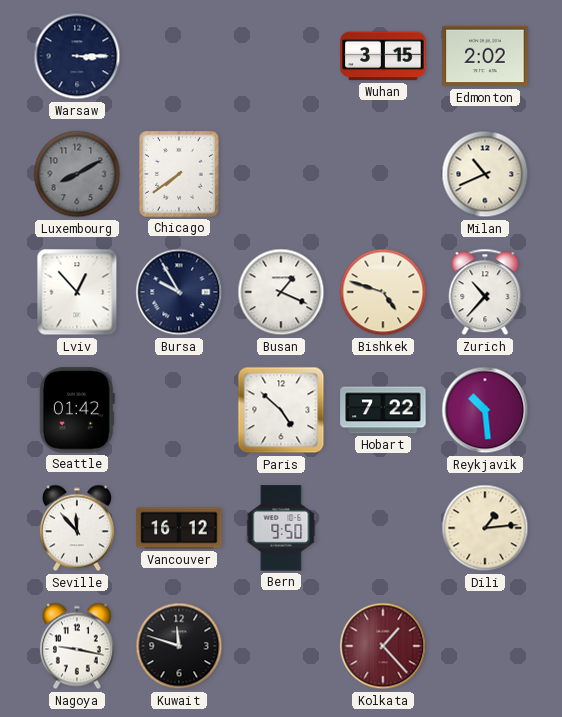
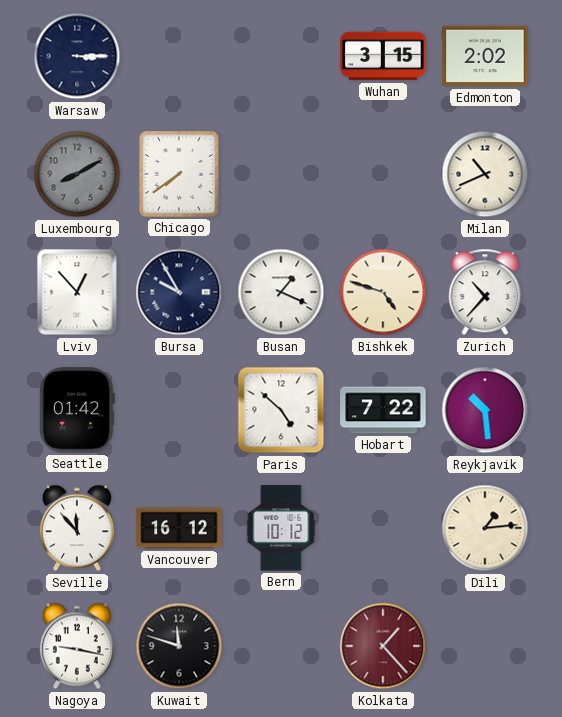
Bern: 9:50 -> 10:12 (281, 528)
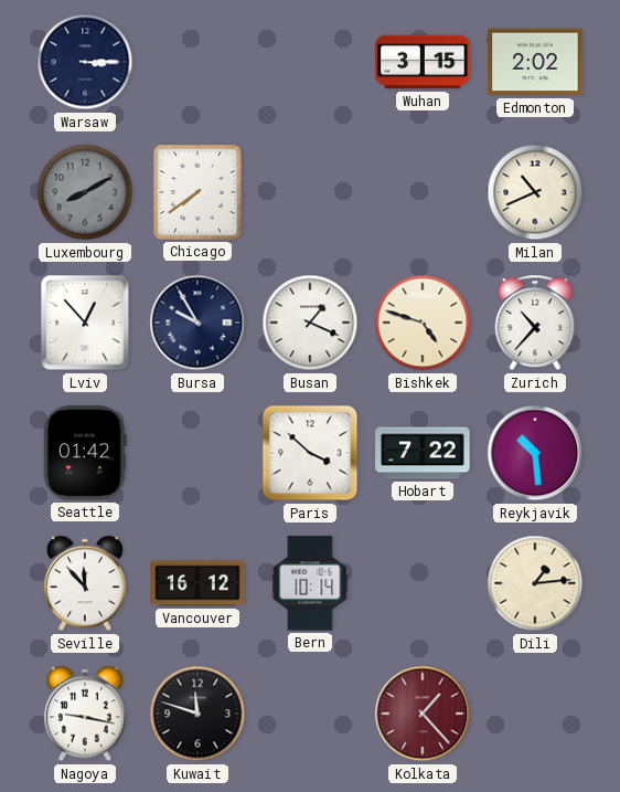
Paris: 4:52 -> 3:52 (310, 453)
Bern: 10:12 -> 10:14 (310, 583)
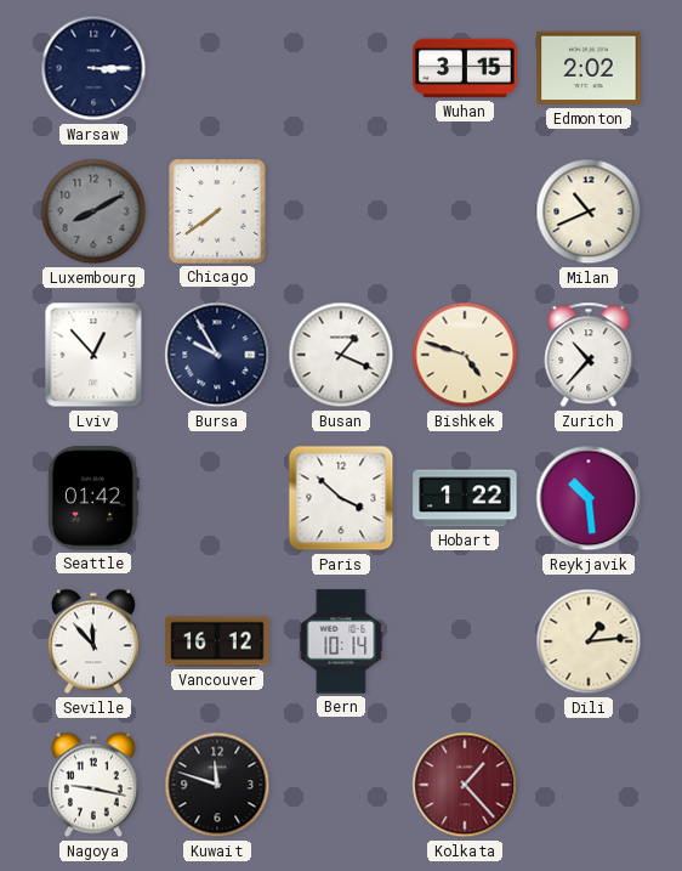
Hobart: 7:22 -> 1:22 (465, 498)
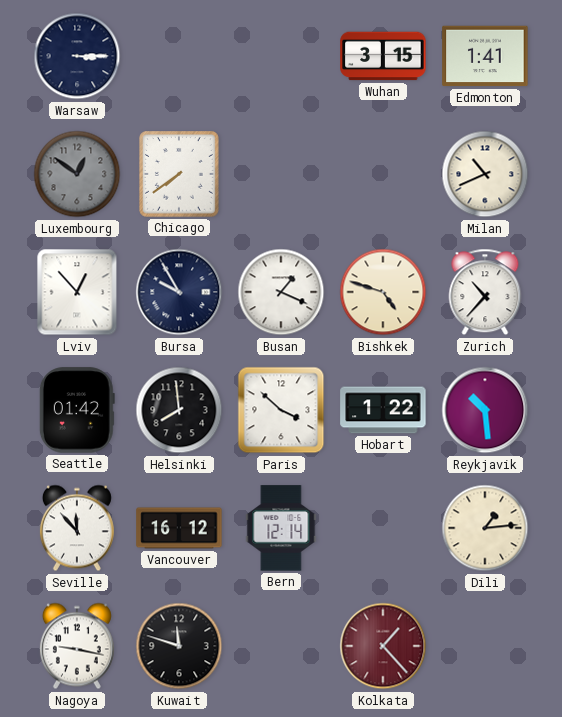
Edmonton: 2:02 -> 1:41 (485, 56)
Luxembourg: 8:10 -> 12:51 (77, 174)
Helsinki: none -> 7:59 (179, 410)
Bern: 10:14 -> 12:14 (281, 528)
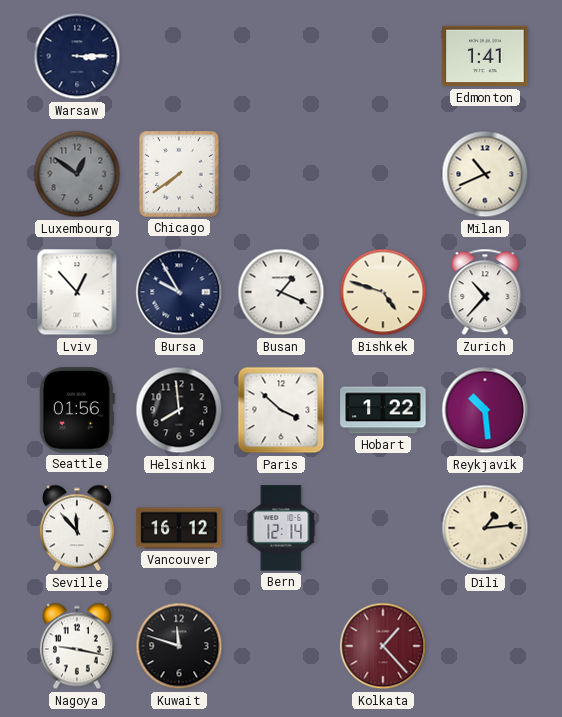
Wuhan: 3:15 -> none (383, 56)
Seattle: 01:42 -> 01:56 (77, 410)
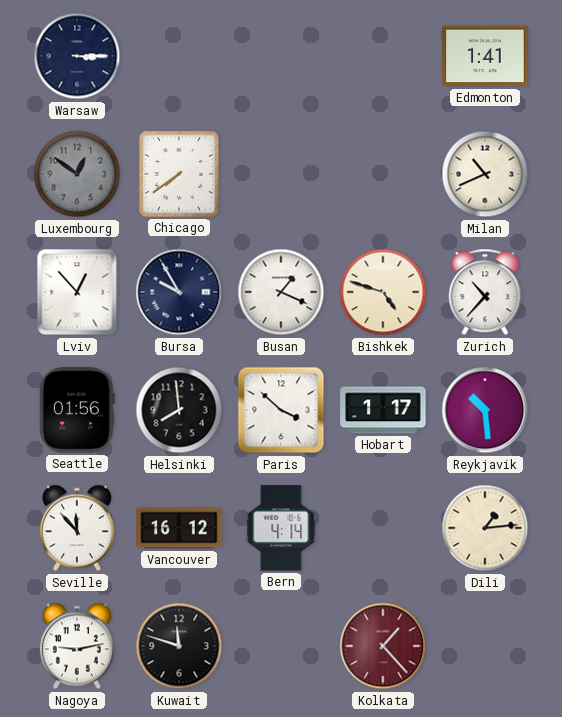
Hobart: 1:22 -> 1:17 (383, 410)
Bern: 12:14 -> 4:14 (281, 528)
Nagoya: 9:17 -> 9:13 (77, 646)
